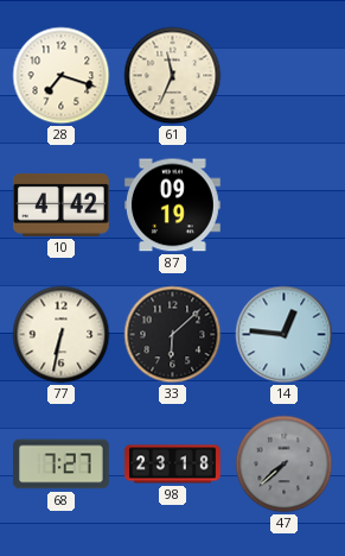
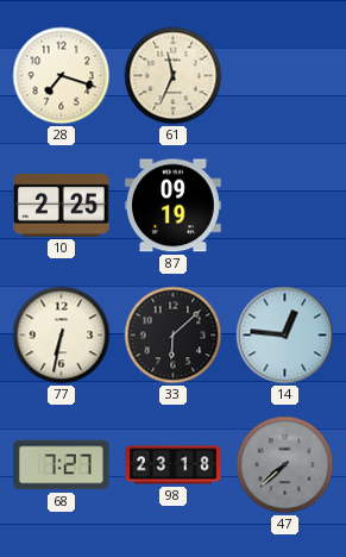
10: 4:42 -> 2:25 (61, 205)
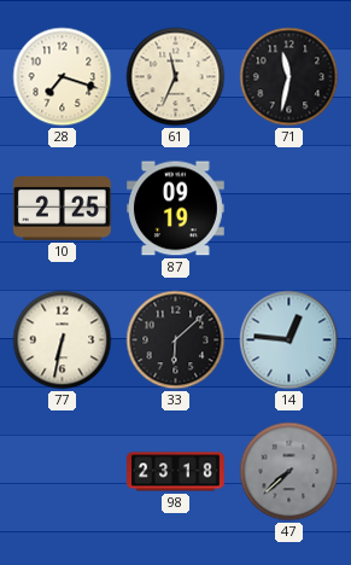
71: none -> 11:32 (289, 77)
68: 7:27 -> none (62, 465)
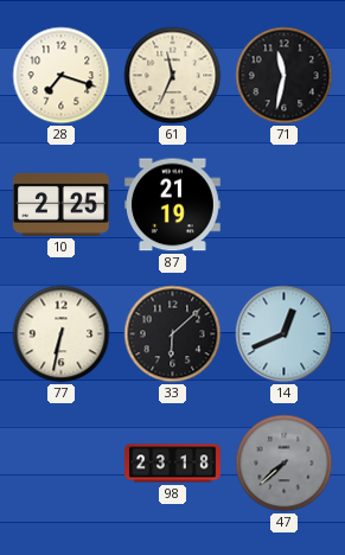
87: 09:19 -> 21:19 (173, 205)
14: 12:46 -> 12:41 (285, 334)
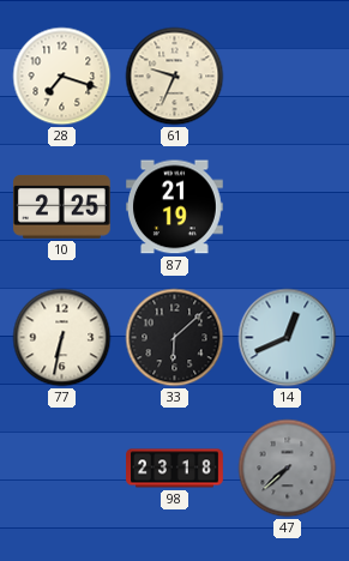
61: 11:34 -> 9:34 (175, 77)
71: 11:32 -> none (285, 76)
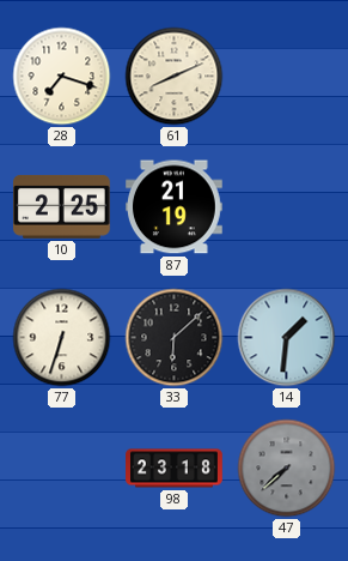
61: 9:34 -> 8:11 (175, 77)
77: 6:32 -> 6:33 (62, 338)
14: 12:41 -> 1:31 (287, 338)
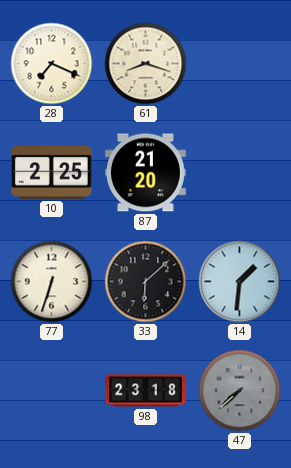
28: 7:18 -> 7:19 (52, 64)
61: 8:11 -> 8:18 (146, 64)
87: 21:19 -> 21:20 (146, 173)
